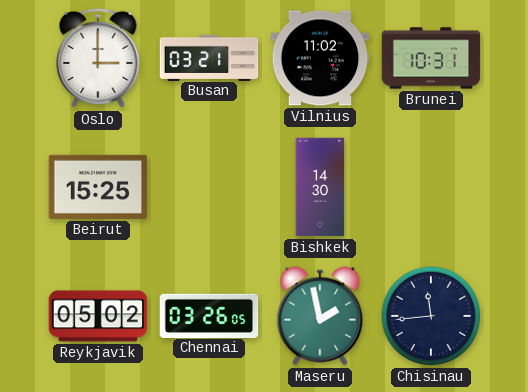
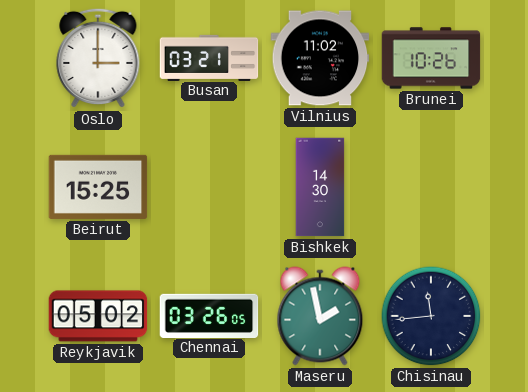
Brunei: 10:31 -> 10:26 (431, 58)
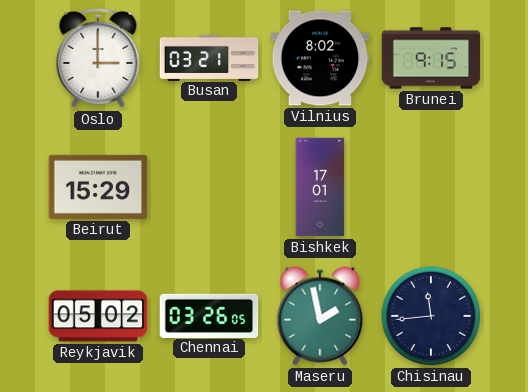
Vilnius: 11:02 -> 8:02 (320, 58)
Brunei: 10:26 -> 9:15 (431, 58)
Beirut: 15:25 -> 15:29 (98, 187)
Bishkek: 14:30 -> 17:01 (320, 187)
